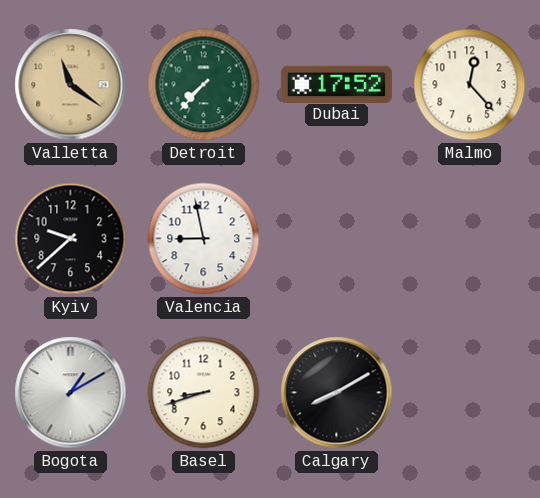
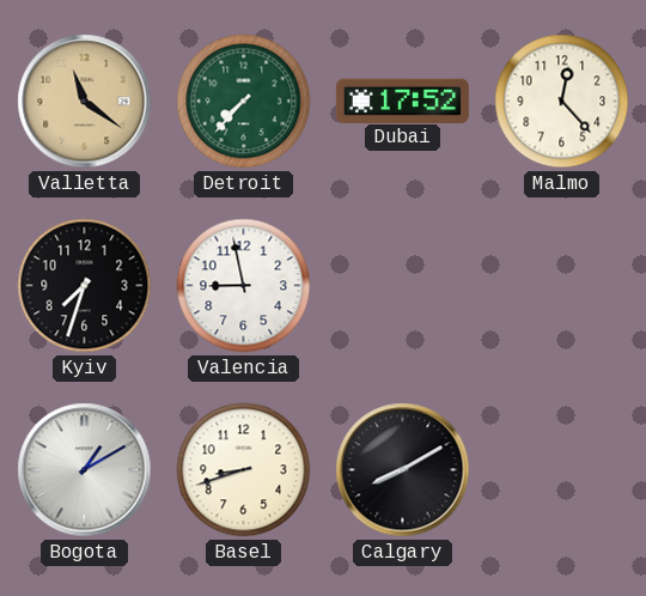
Kyiv: 9:38 -> 7:33 (85, 286)
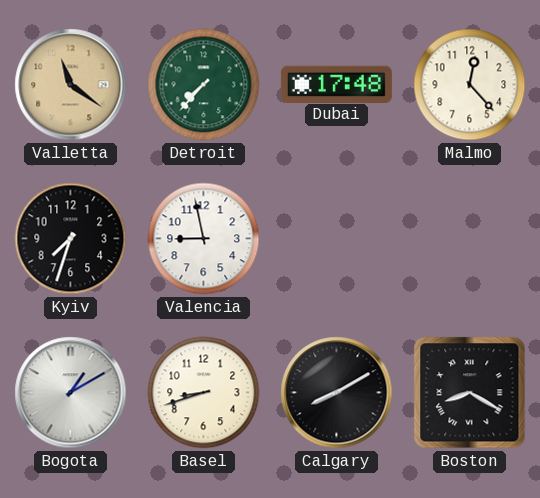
Dubai: 17:52 -> 17:48 (336, 84)
Boston: none -> 8:20 (470, 393)
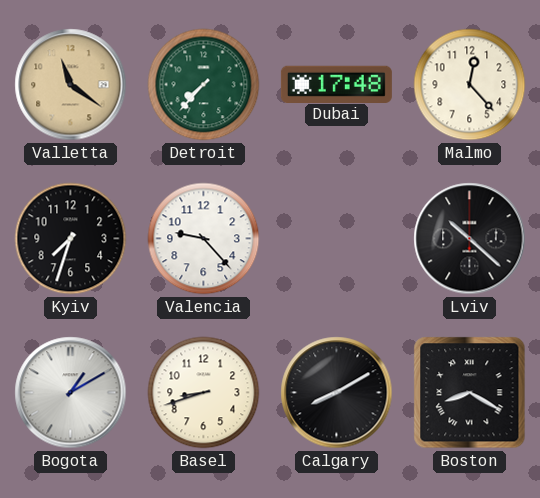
Valencia: 8:58 -> 9:23 (204, 239)
Lviv: none -> 10:22 (470, 239)
